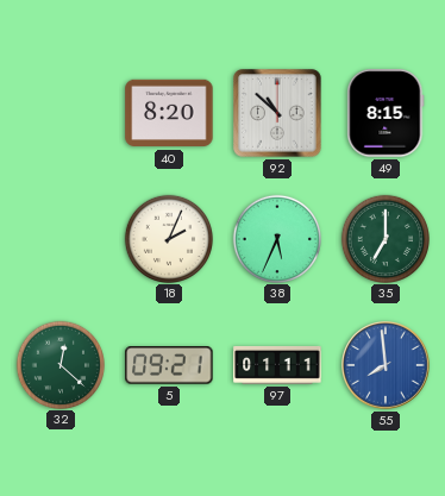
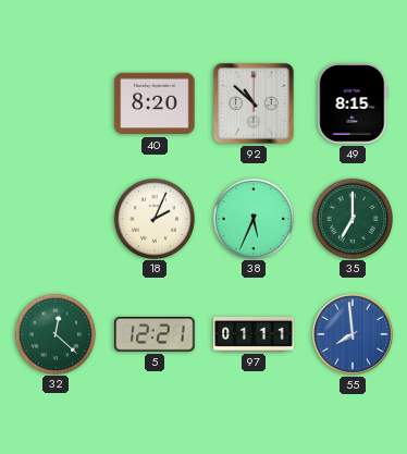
5: 09:21 -> 12:21 (155, 334)
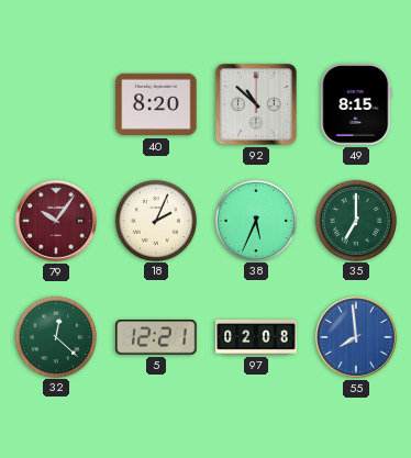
79: none -> 10:06 (57, 222)
97: 01:11 -> 02:08 (256, 337)
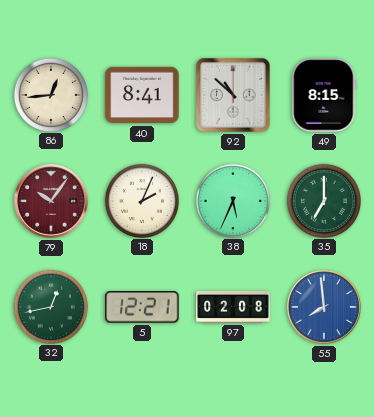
86: none -> 12:44 (50, 94)
40: 8:20 -> 8:41 (142, 95)
32: 12:22 -> 12:43 (50, 306)
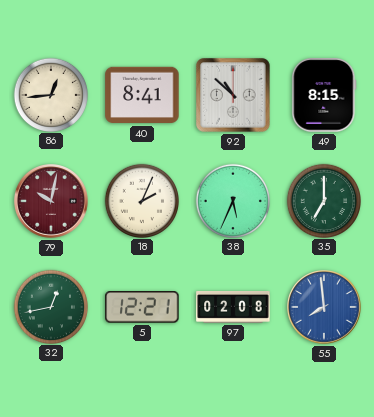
79: 10:06 -> 10:02 (52, 202)
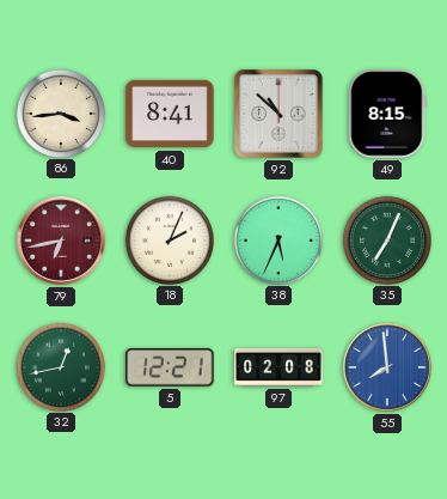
86: 12:44 -> 3:44 (60, 112)
79: 10:02 -> 6:43 (62, 242)
35: 7:00 -> 7:04 (386, 239)
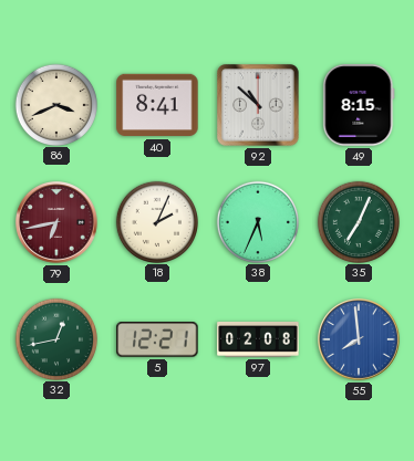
86: 3:44 -> 3:41 (55, 104)
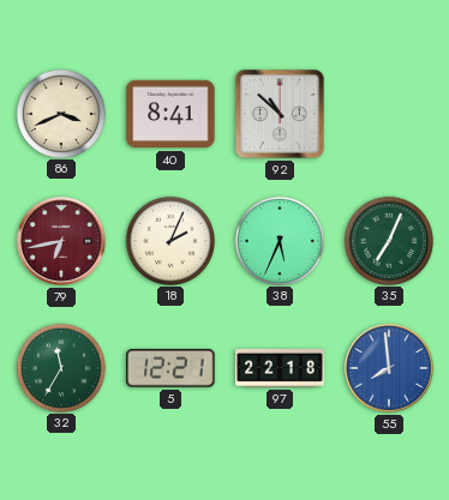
49: 8:15 -> none (359, 105)
32: 12:43 -> 11:35 (60, 367)
97: 02:08 -> 22:18 (280, 368)
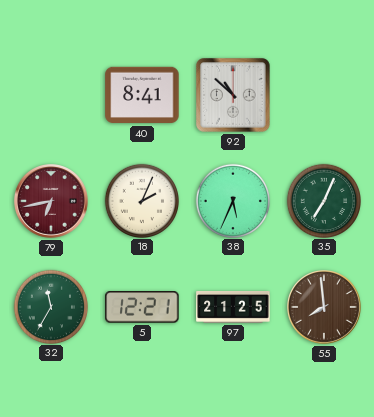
86: 3:41 -> none (60, 113)
97: 22:18 -> 21:25 (233, 307)
55 dial: blue -> brown (325, 308)
